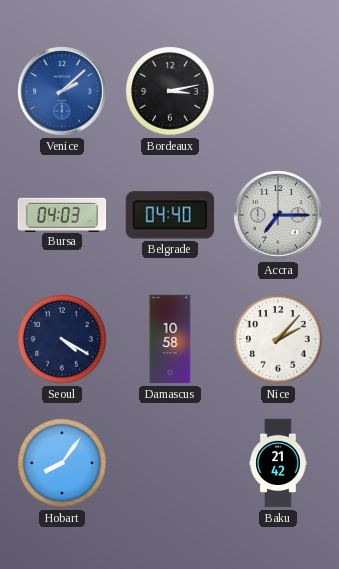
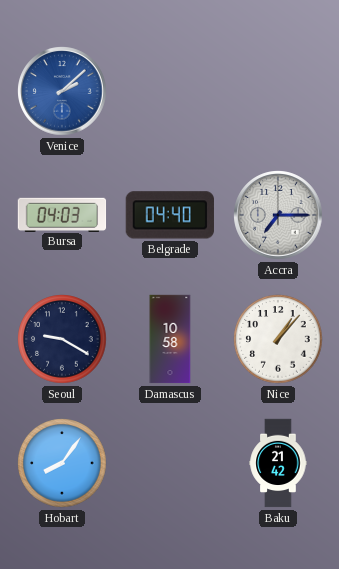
Bordeaux: 3:13 -> none (170, 91)
Seoul: 4:20 -> 9:20 (62, 339)
Nice: 2:07 -> 1:07 (278, 339)
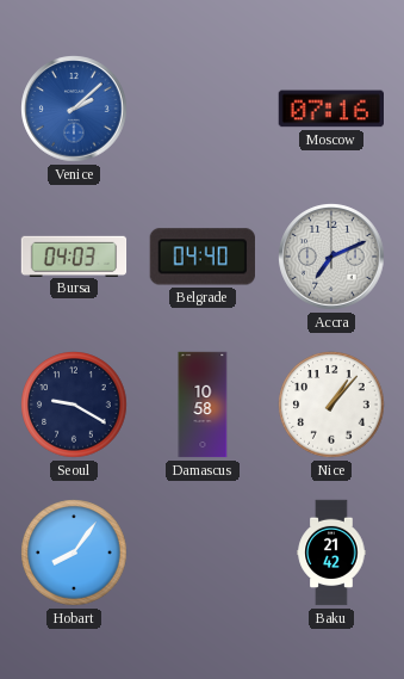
Moscow: none -> 07:16 (330, 109)
Accra: 7:15 -> 7:11 (331, 257)
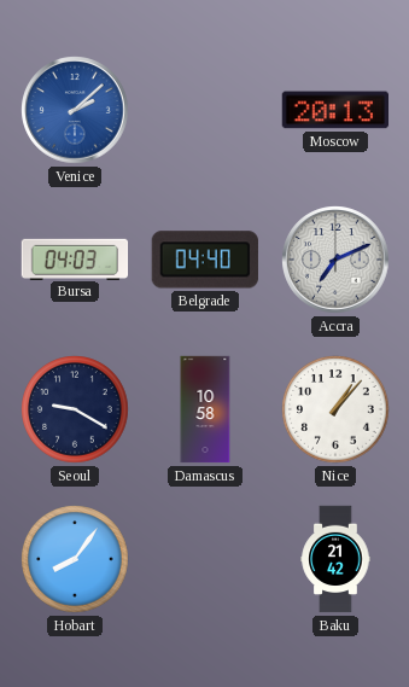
Moscow: 07:16 -> 20:13 (334, 110)
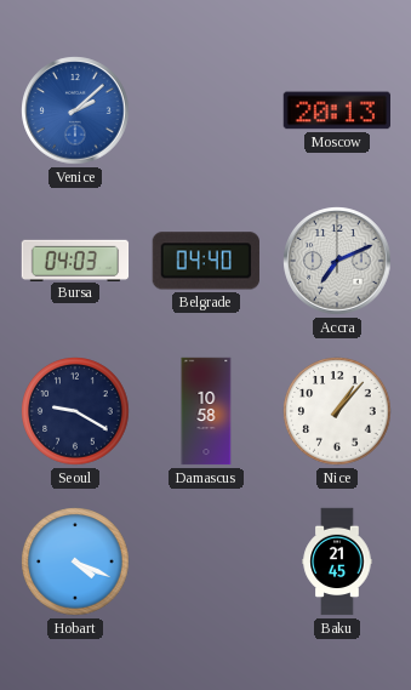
Hobart: 8:06 -> 4:19 (75, 561)
Baku: 21:42 -> 21:45 (337, 561)
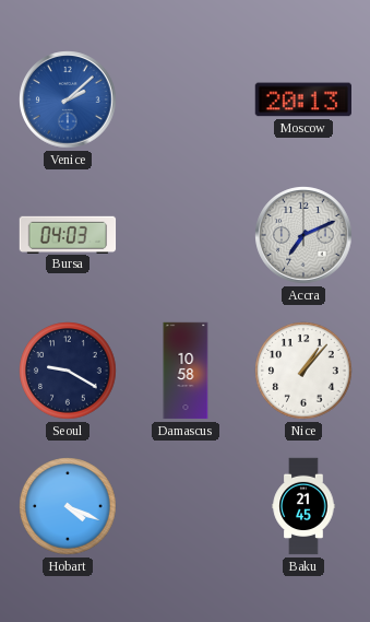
Belgrade: 04:40 -> none (206, 261)
